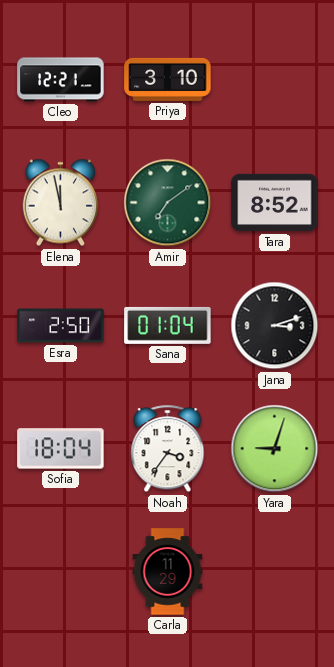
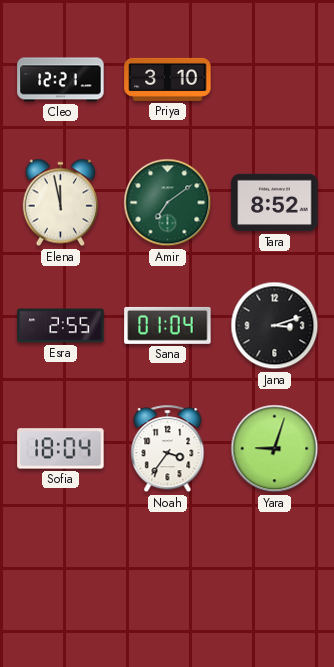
Esra: 2:50 -> 2:55 (61, 326)
Carla: 11:29 -> none (168, 572)
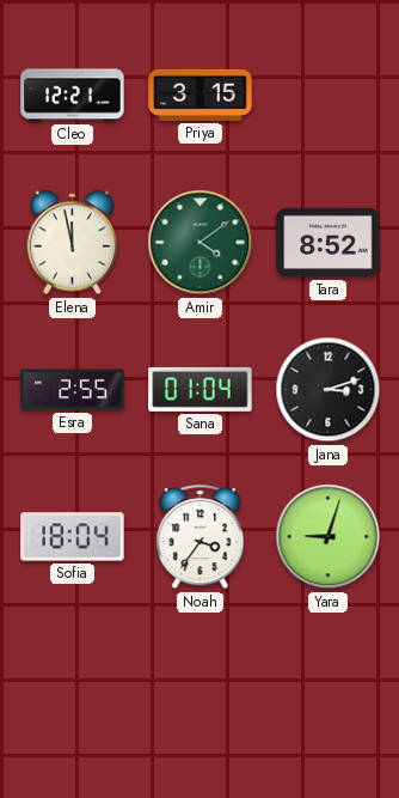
Priya: 3:10 -> 3:15 (201, 95)
Amir: 7:09 -> 4:09 (201, 243)
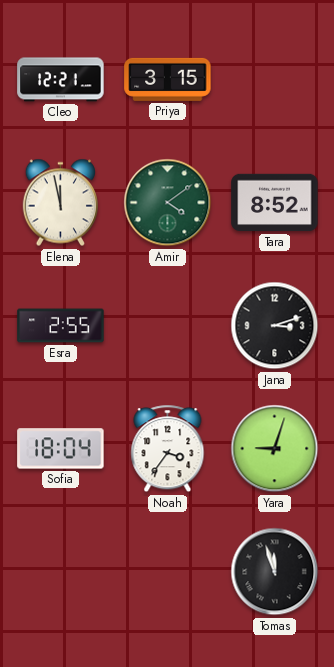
Sana: 01:04 -> none (201, 389)
Tomas: none -> 11:57 (275, 572)
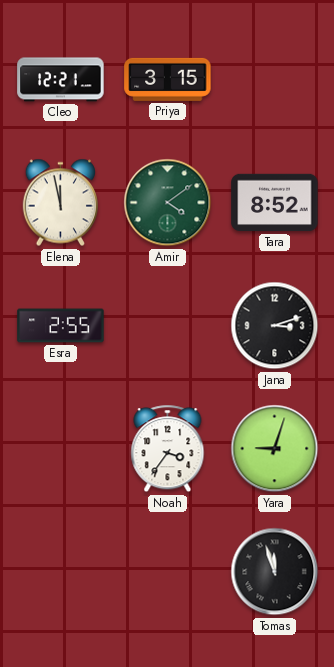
Sofia: 18:04 -> none (61, 449)
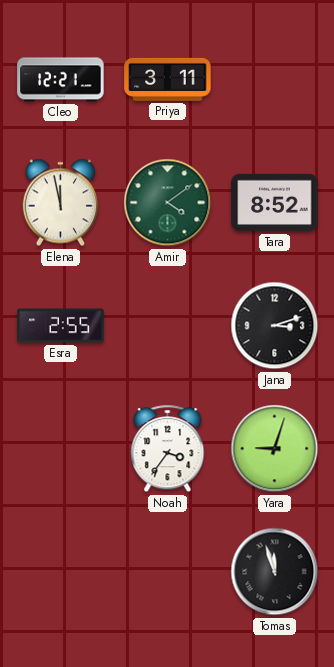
Priya: 3:15 -> 3:11 (168, 79)
